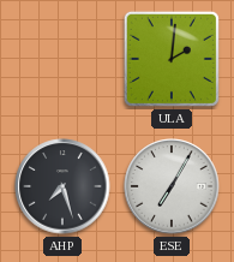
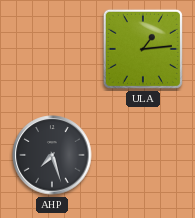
ULA: 2:01 -> 1:14 (143, 49)
ESE: 7:05 -> none (172, 186)
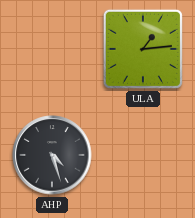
AHP: 7:27 -> 4:27 (52, 155)
